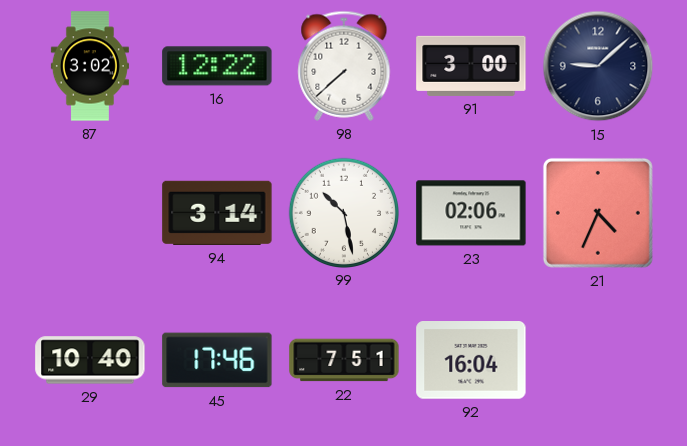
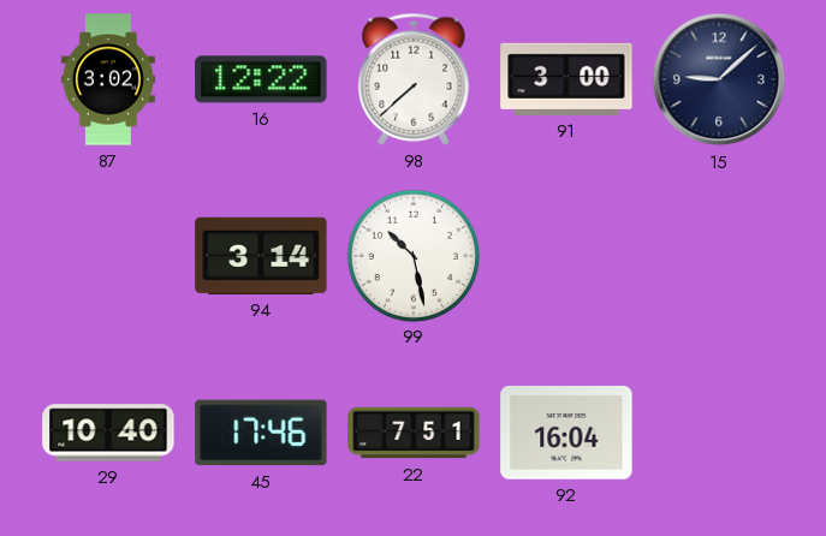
23: 02:06 -> none (471, 213)
21: 4:34 -> none (598, 213)
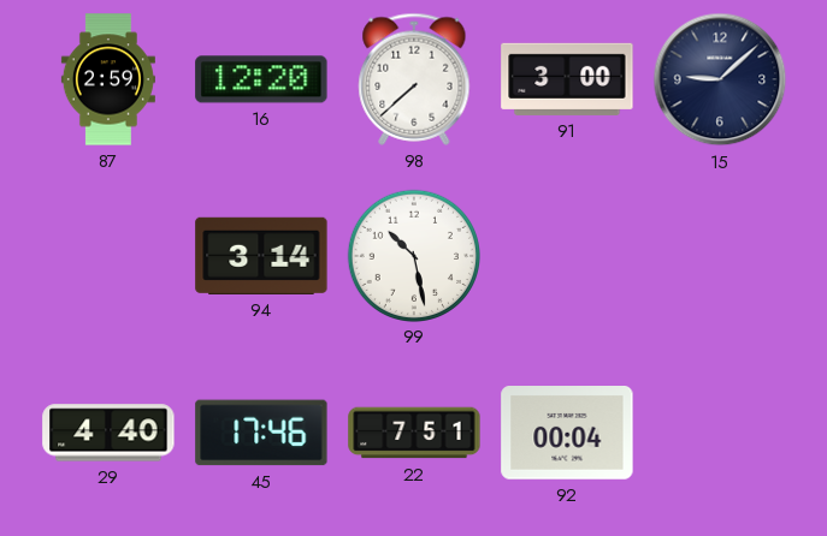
87: 3:02 -> 2:59 (108, 79)
16: 12:22 -> 12:20 (261, 79)
29: 10:40 -> 4:40 (108, 433)
92: 16:04 -> 00:04 (567, 434)
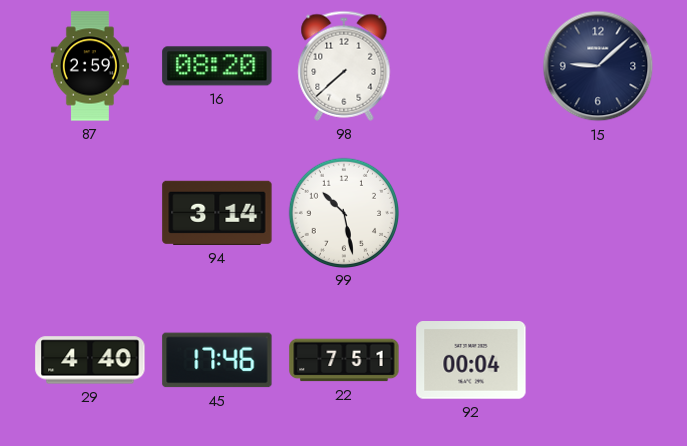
16: 12:20 -> 08:20 (217, 66)
91: 3:00 -> none (567, 79)
